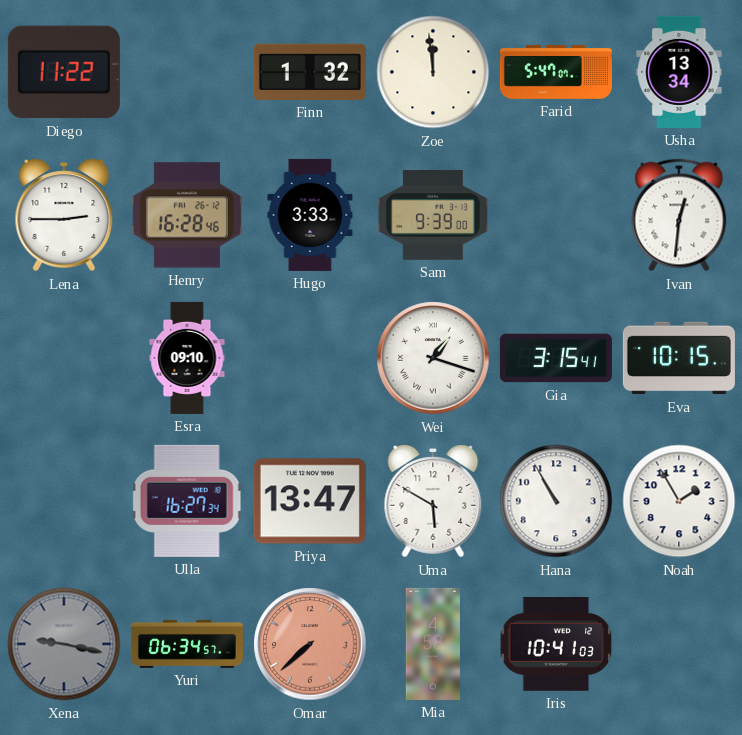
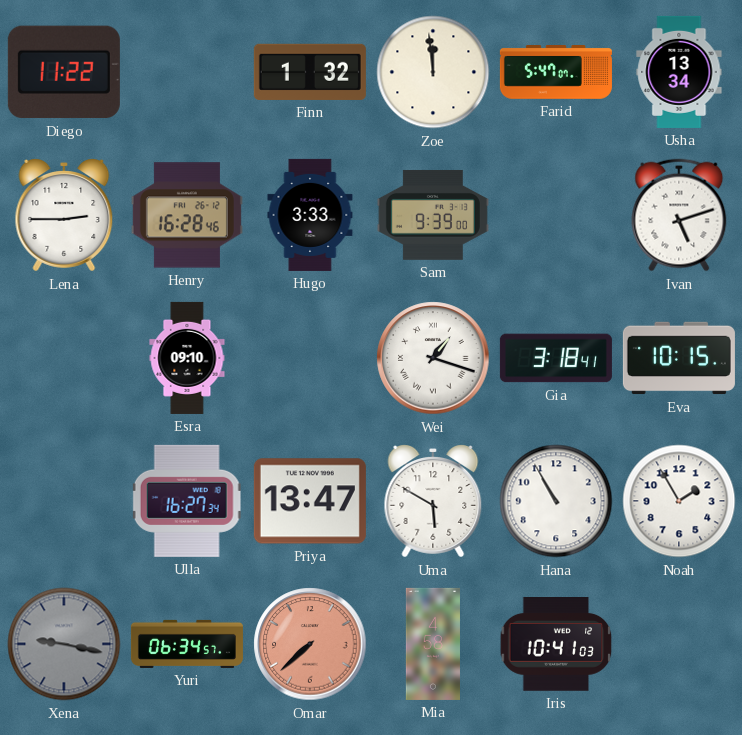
Ivan: 12:31 -> 5:12 (679, 215)
Gia: 3:15 -> 3:18 (556, 358)
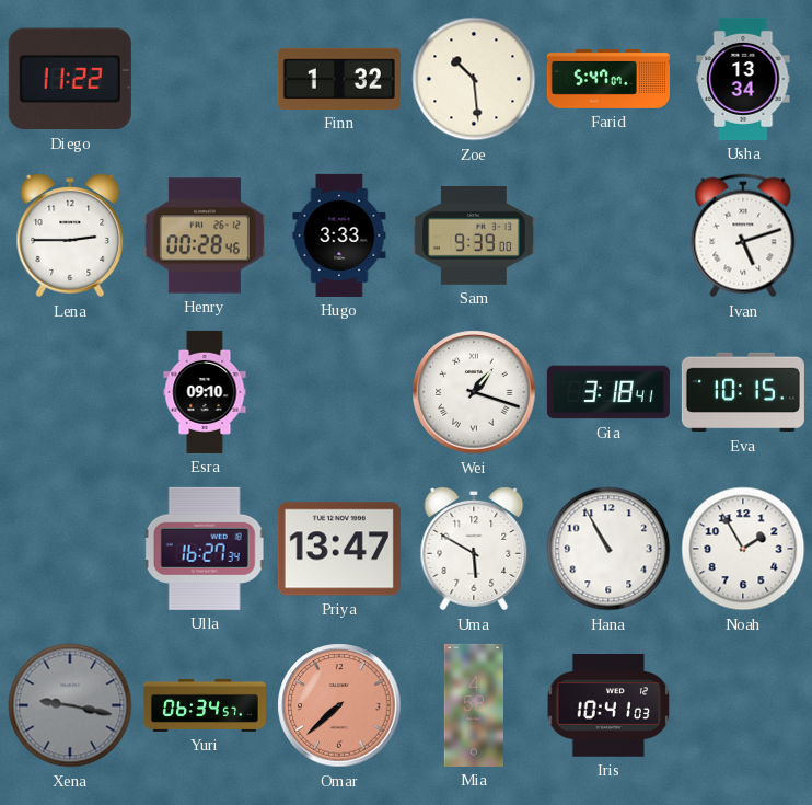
Zoe: 11:59 -> 10:29 (474, 79)
Henry: 16:28 -> 00:28 (205, 235)
